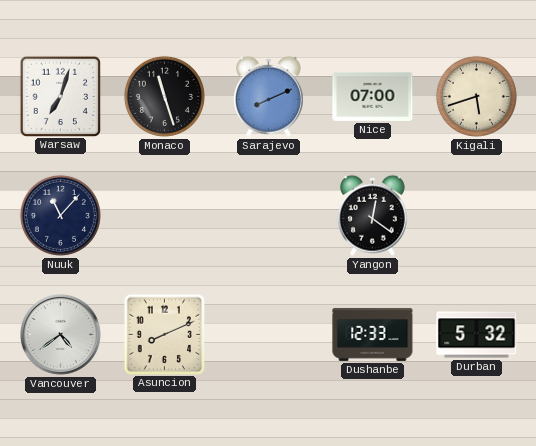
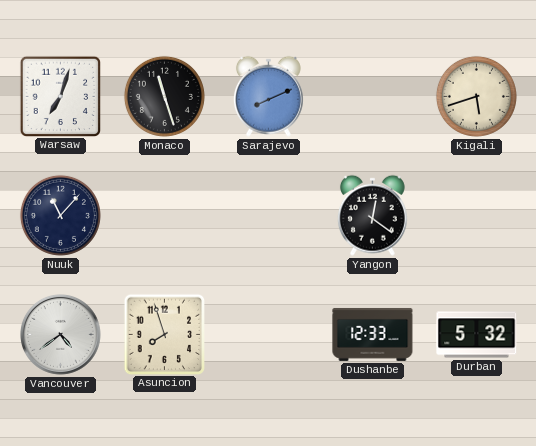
Nice: 07:00 -> none (373, 96)
Asuncion: 8:11 -> 7:57 (164, 334)
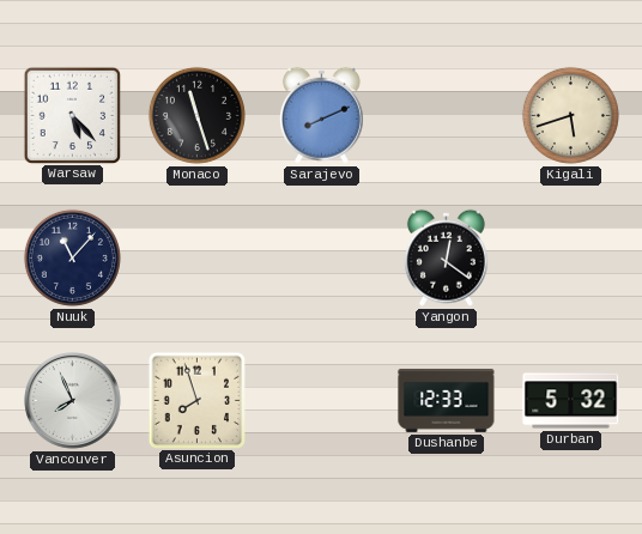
Warsaw: 7:03 -> 5:23 (72, 115)
Vancouver: 4:39 -> 7:56 (73, 401)
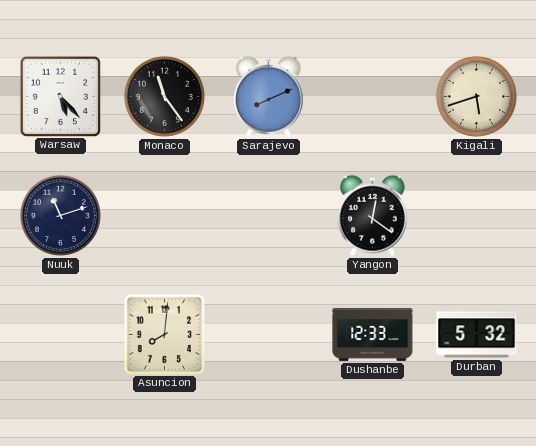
Monaco: 11:27 -> 11:24 (164, 96)
Nuuk: 11:07 -> 11:12 (60, 215)
Vancouver: 7:56 -> none (73, 401)
Asuncion: 7:57 -> 8:01 (164, 334)
